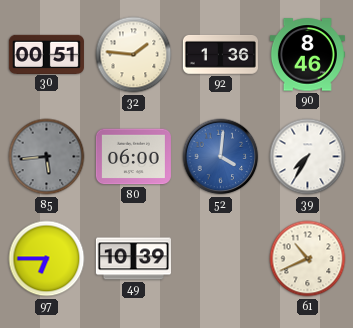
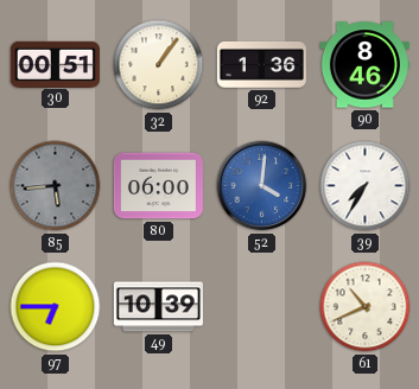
32: 1:46 -> 1:06 (159, 65)
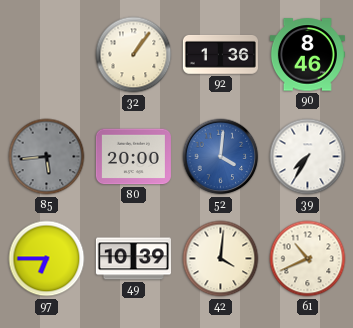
30: 00:51 -> none (55, 64)
80: 06:00 -> 20:00 (133, 157)
42: none -> 4:01 (221, 259)
